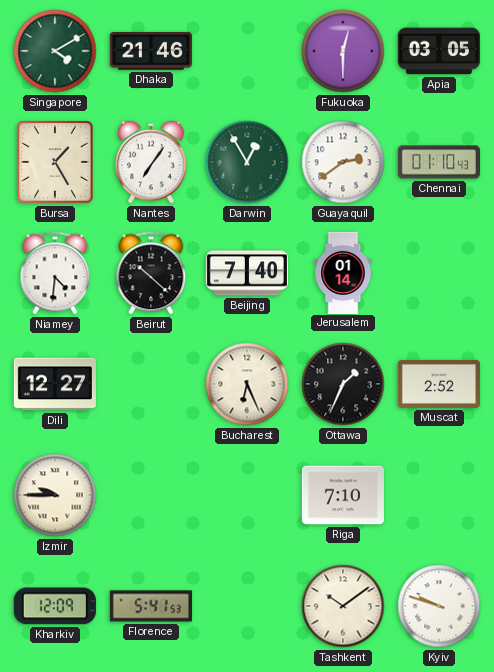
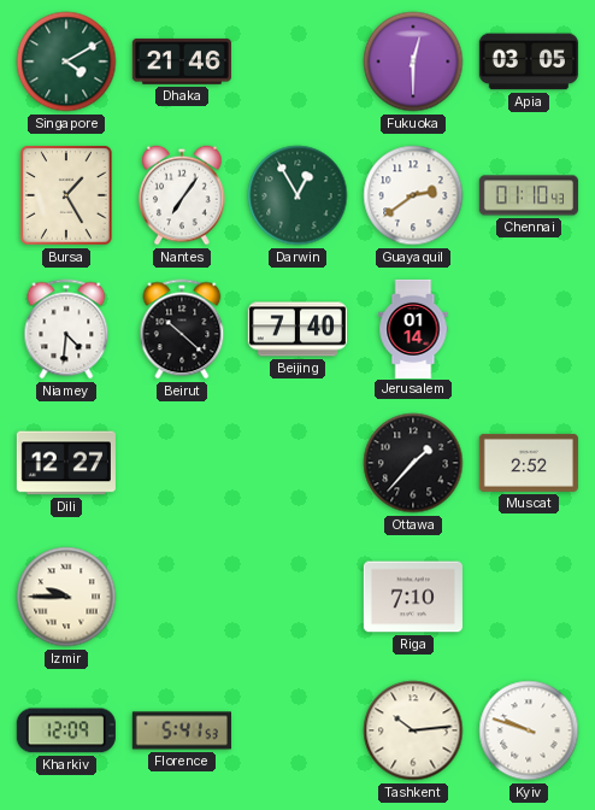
Bucharest: 6:26 -> none (247, 384)
Ottawa: 1:34 -> 1:37 (413, 463)
Tashkent: 10:09 -> 10:14 (413, 730)
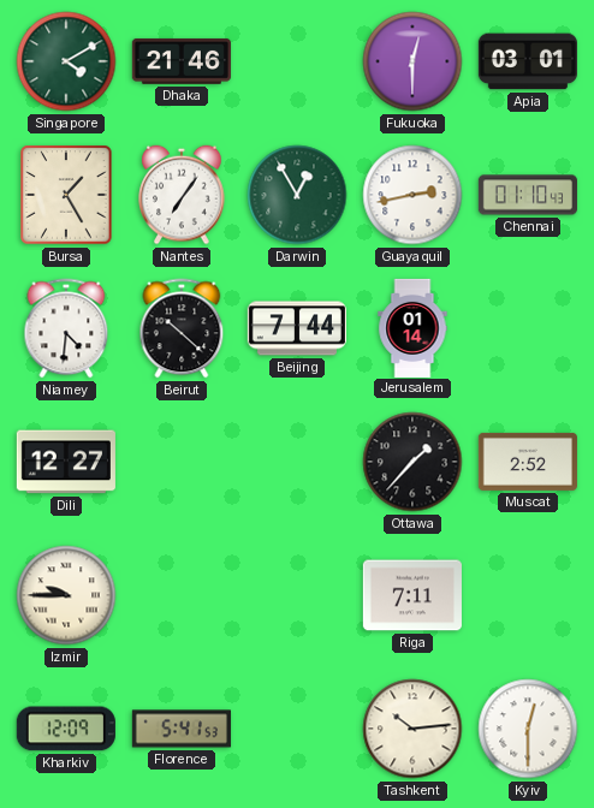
Apia: 03:05 -> 03:01 (528, 61)
Guayaquil: 2:39 -> 2:43 (412, 195)
Beijing: 7:40 -> 7:44 (297, 328)
Riga: 7:10 -> 7:11 (412, 595)
Kyiv: 9:48 -> 12:30 (528, 729)
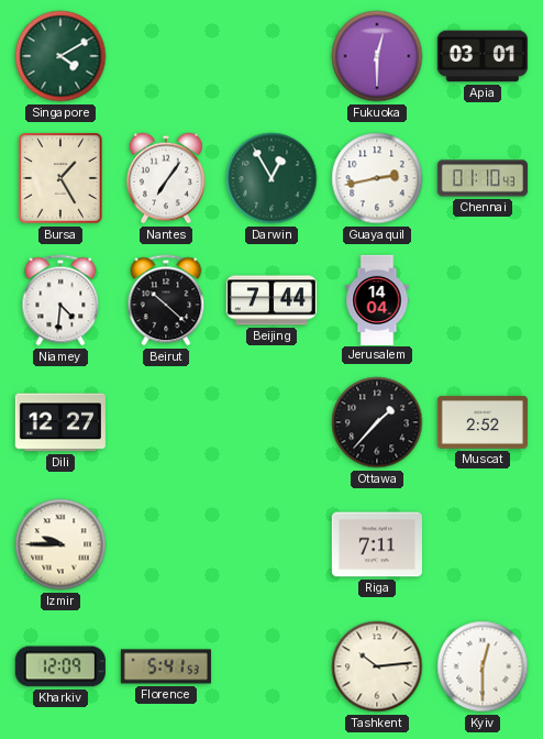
Dhaka: 21:46 -> none (182, 61)
Jerusalem: 01:14 -> 14:04 (377, 299)
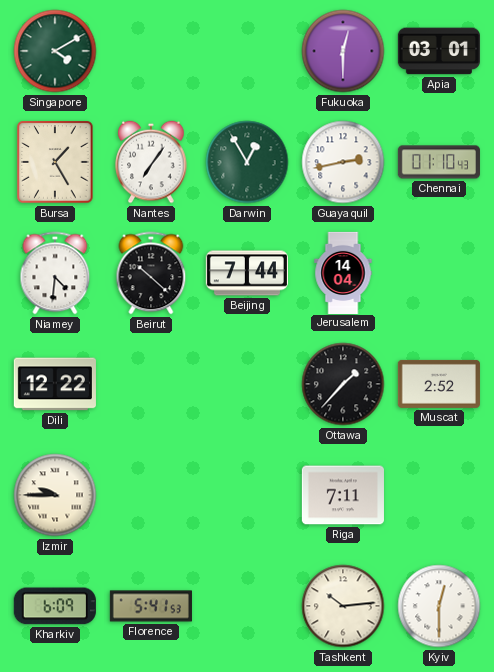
Dili: 12:27 -> 12:22 (55, 384)
Kharkiv: 12:09 -> 6:09 (55, 606)
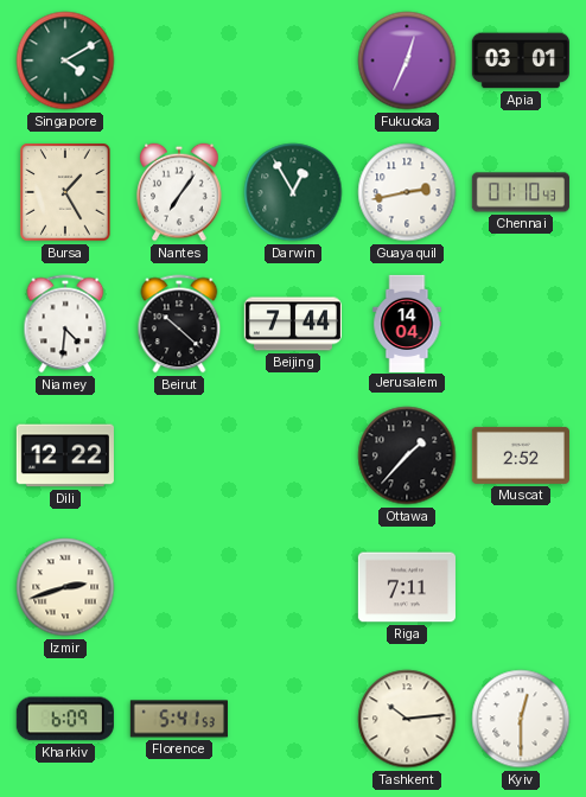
Fukuoka: 12:30 -> 12:34 (407, 60)
Izmir: 9:45 -> 2:42 (65, 587)
